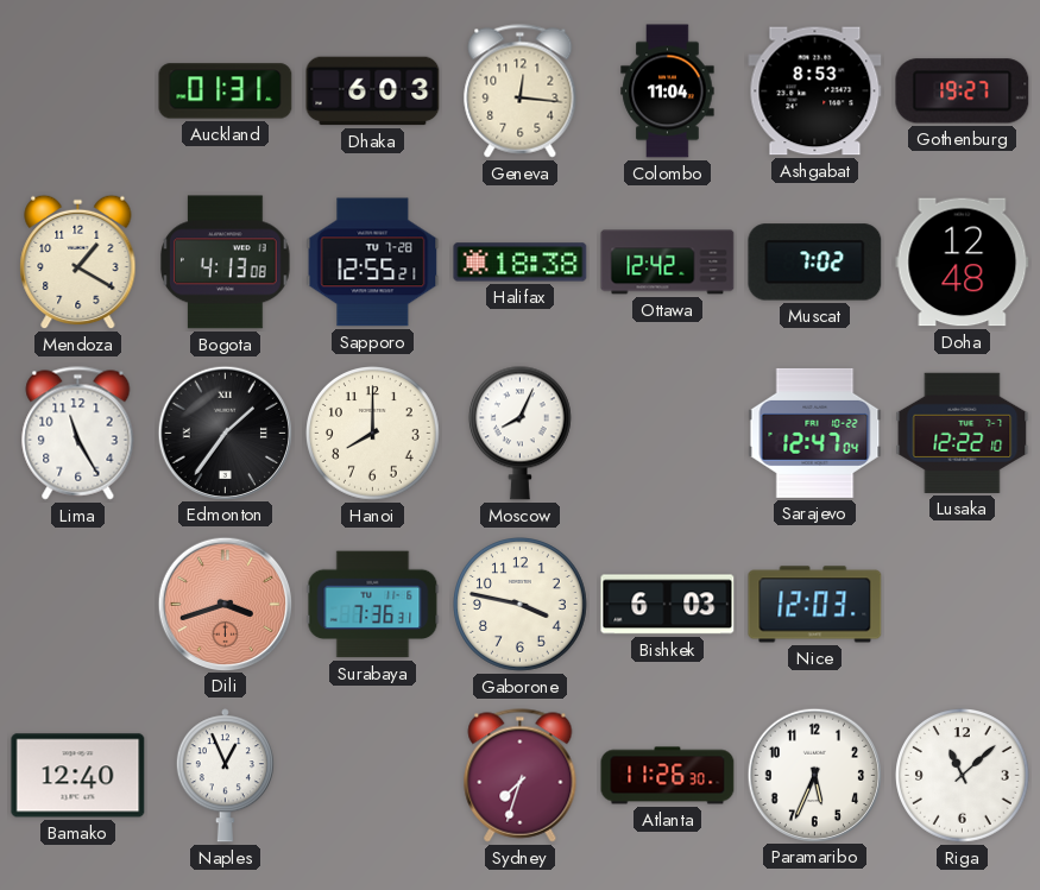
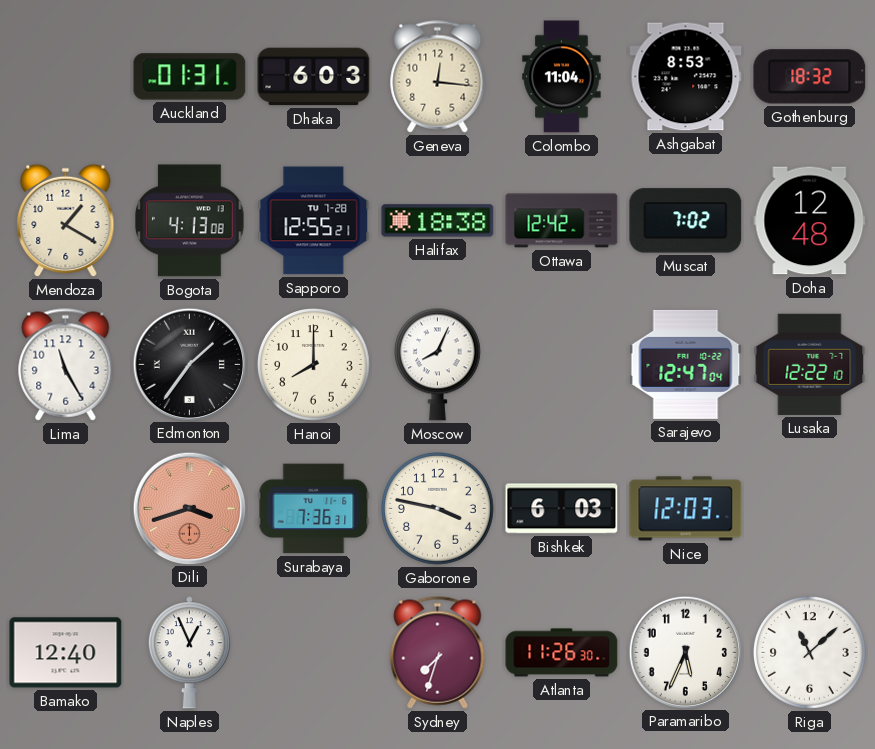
Gothenburg: 19:27 -> 18:32 (810, 77)
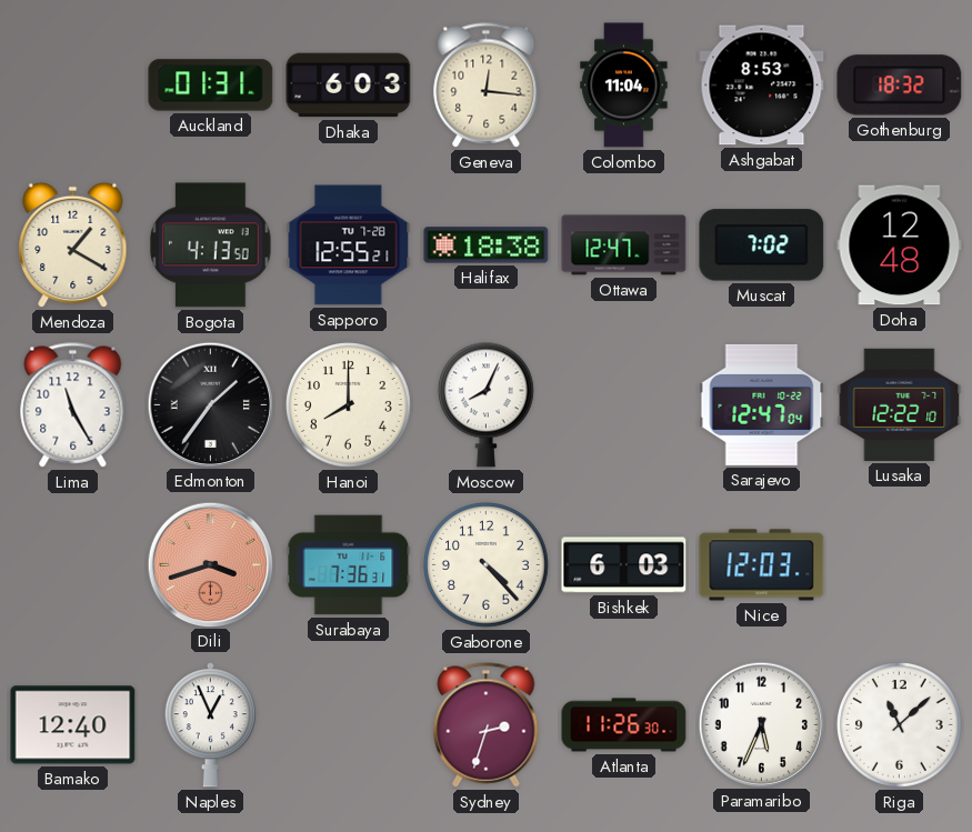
Bogota: 4:13:08 -> 4:13:50 (211, 245)
Ottawa: 12:42 -> 12:47 (624, 245)
Gaborone: 3:47 -> 4:23 (487, 565)
Sydney: 7:33 -> 2:33 (487, 725)
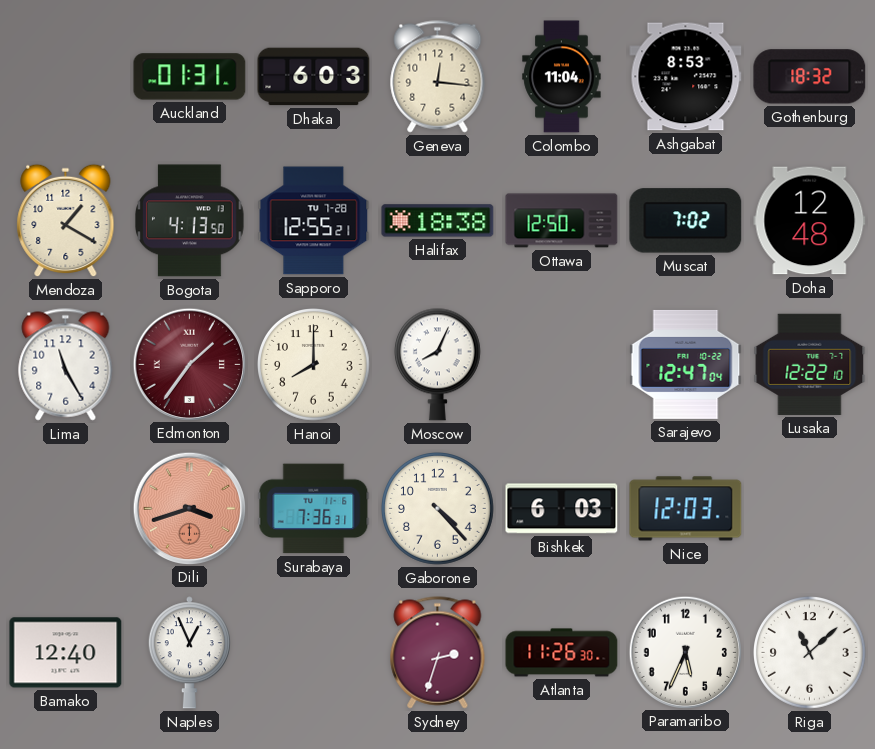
Ottawa: 12:47 -> 12:50 (562, 221)
Edmonton dial: black -> burgundy (189, 364)
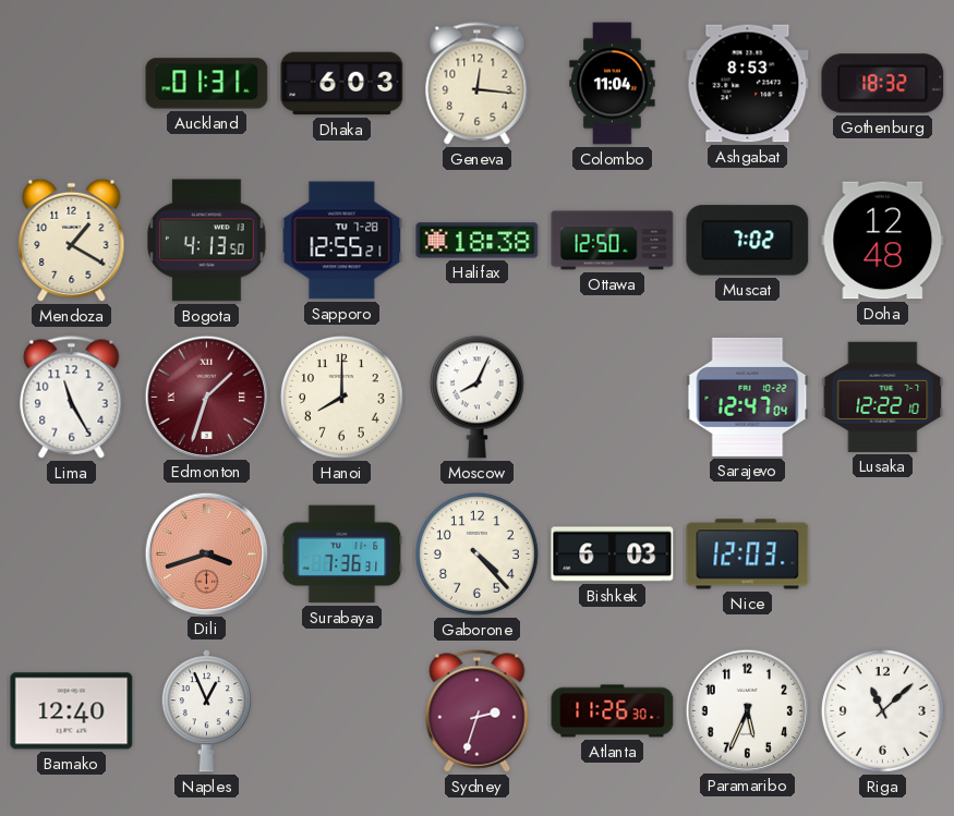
Edmonton: 1:36 -> 1:33 (206, 397)
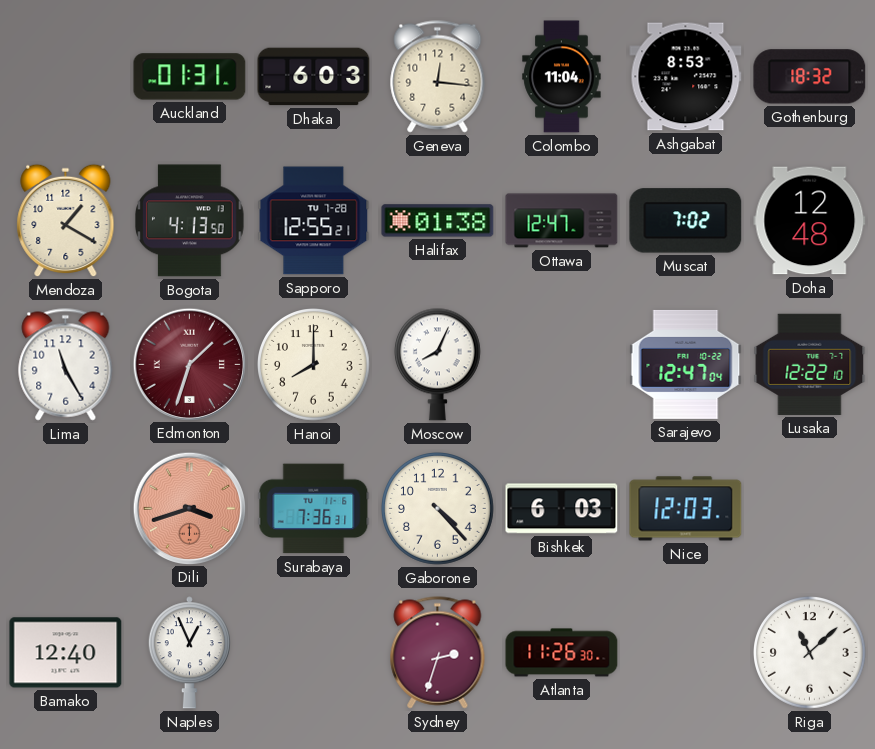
Halifax: 18:38 -> 01:38 (438, 221)
Ottawa: 12:50 -> 12:47 (562, 221)
Paramaribo: 5:34 -> none (747, 710)
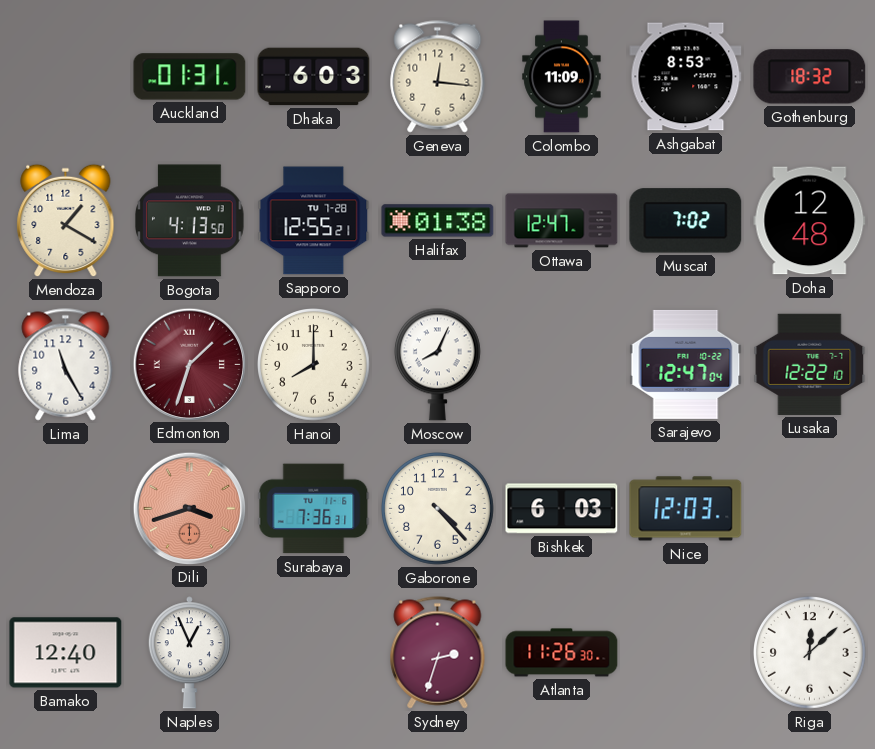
Colombo: 11:04 -> 11:09 (562, 77)
Riga: 11:08 -> 12:08 (810, 653)
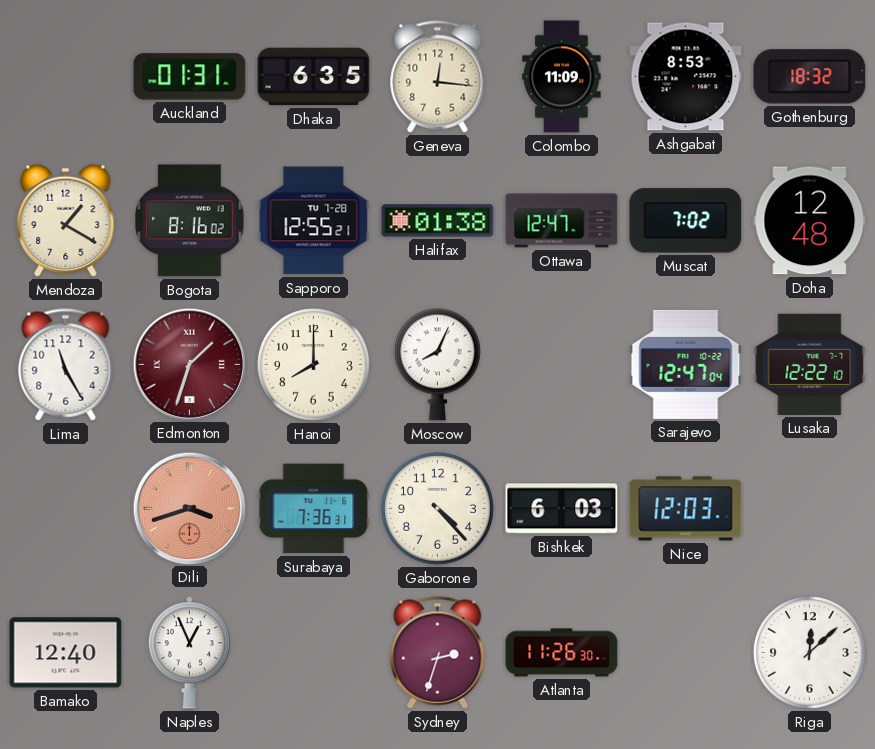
Dhaka: 6:03 -> 6:35 (314, 77)
Bogota: 4:13 -> 8:16 (190, 221)
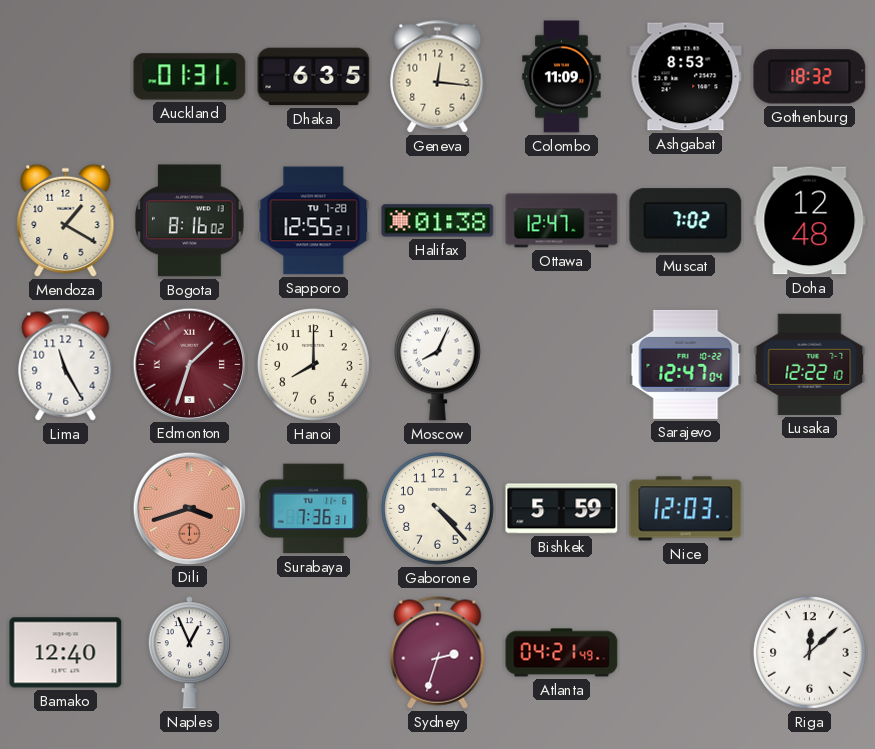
Bishkek: 6:03 -> 5:59 (562, 509)
Atlanta: 11:26 -> 04:21 (562, 653)
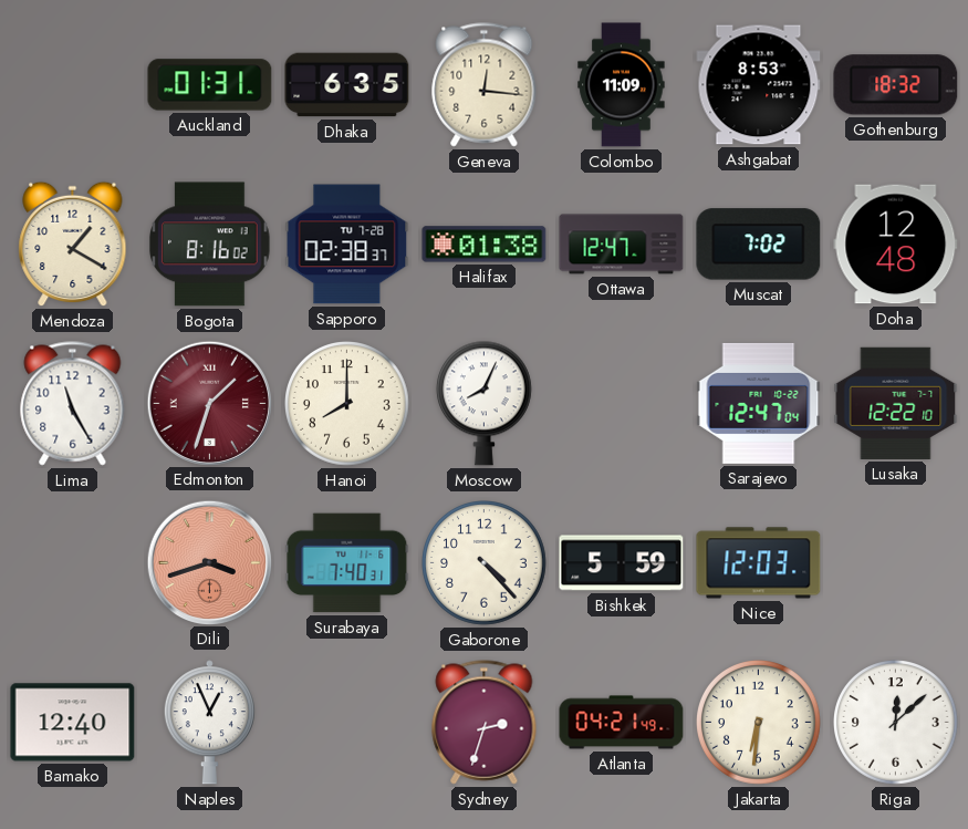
Sapporo: 12:55 -> 02:38 (347, 245)
Surabaya: 7:36 -> 7:40 (347, 563)
Jakarta: none -> 6:31 (759, 723)
